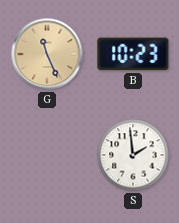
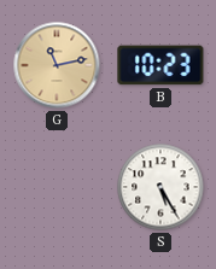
G: 11:26 -> 11:13 (57, 65)
S: 1:59 -> 5:25 (160, 187)
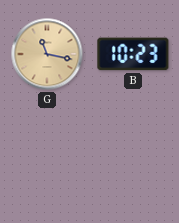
G: 11:13 -> 11:17 (47, 54)
S: 5:25 -> none (160, 187)
